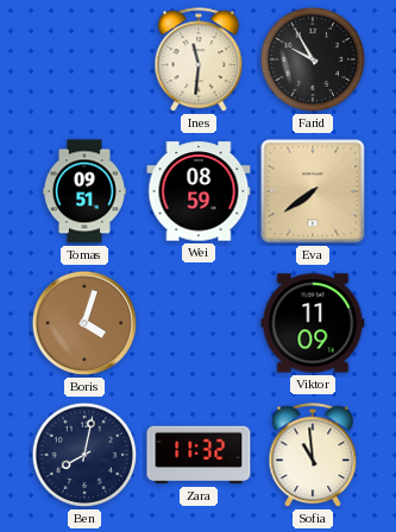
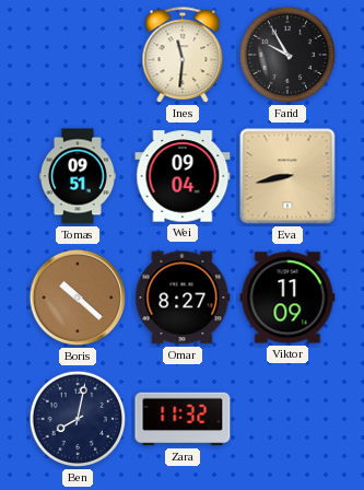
Wei: 08:59 -> 09:04 (183, 176)
Eva: 7:39 -> 8:43 (287, 176)
Boris: 4:03 -> 10:22 (78, 297)
Omar: none -> 8:27 (183, 297)
Sofia: 10:59 -> none (313, 456)
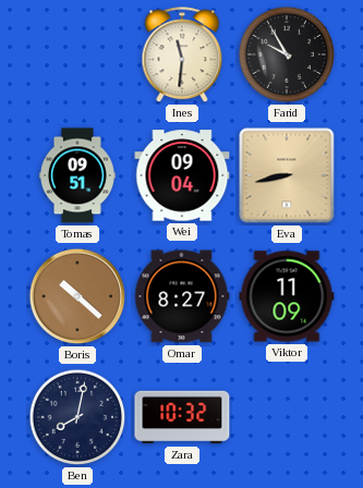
Zara: 11:32 -> 10:32 (182, 417)
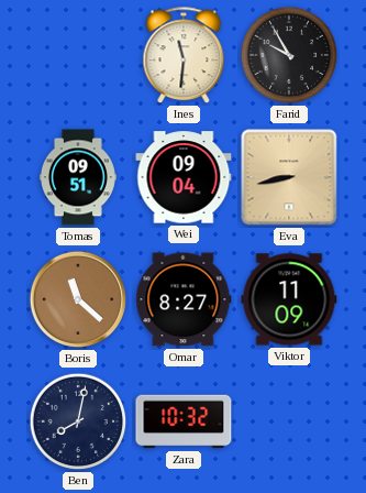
Boris: 10:22 -> 11:22 (78, 299)
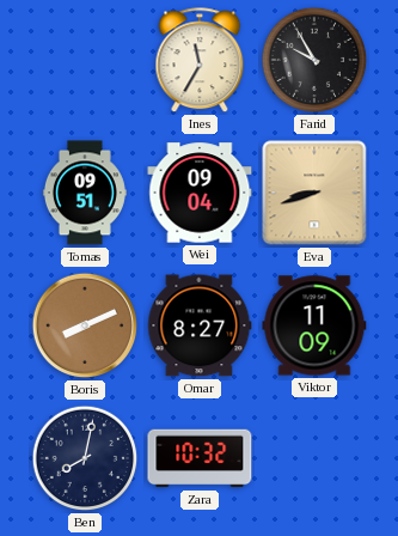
Ines: 11:31 -> 11:35 (200, 61)
Eva: 8:43 -> 8:42 (314, 193)
Boris: 11:22 -> 8:11 (85, 325)
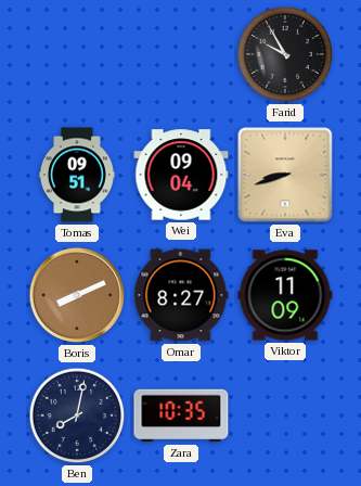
Ines: 11:35 -> none (200, 61)
Zara: 10:32 -> 10:35 (181, 415)
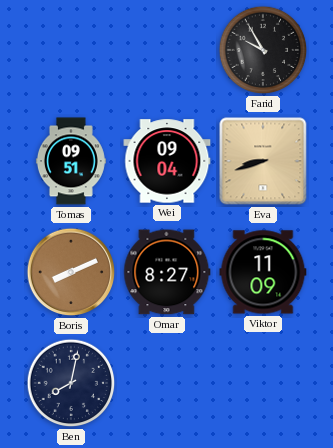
Zara: 10:35 -> none (181, 415)
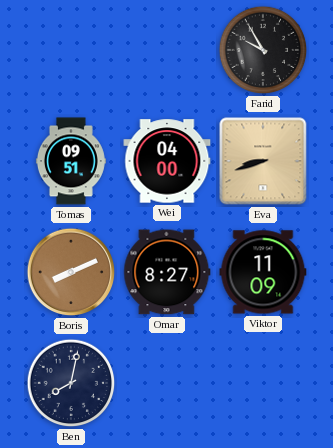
Wei: 09:04 -> 04:00 (167, 161)
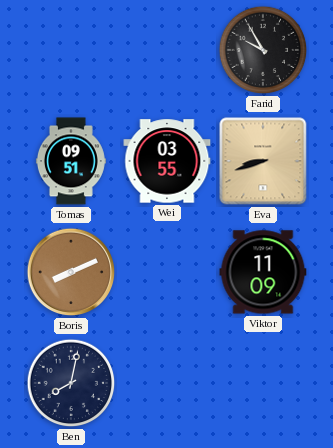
Wei: 04:00 -> 03:55 (167, 161)
Omar: 8:27 -> none (167, 272)
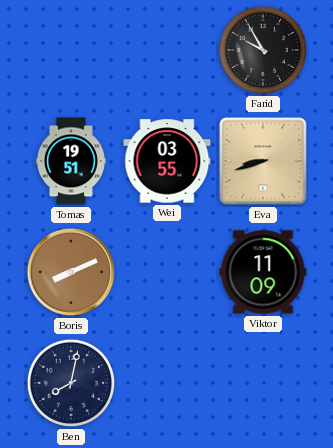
Tomas: 09:51 -> 19:51 (71, 161)
